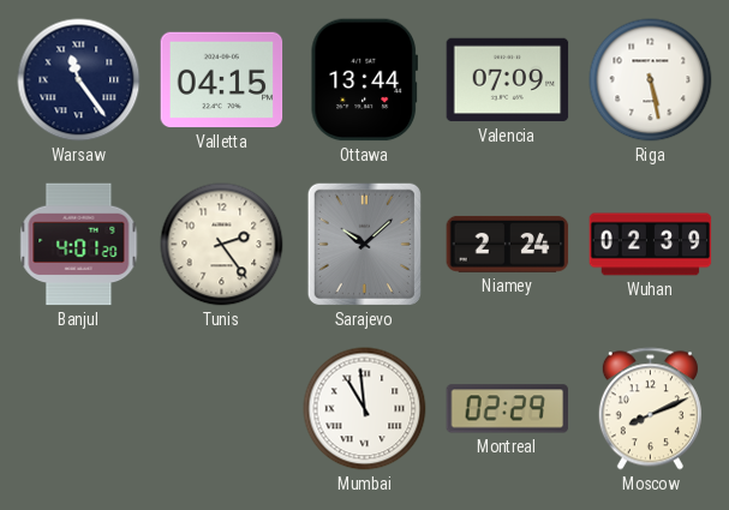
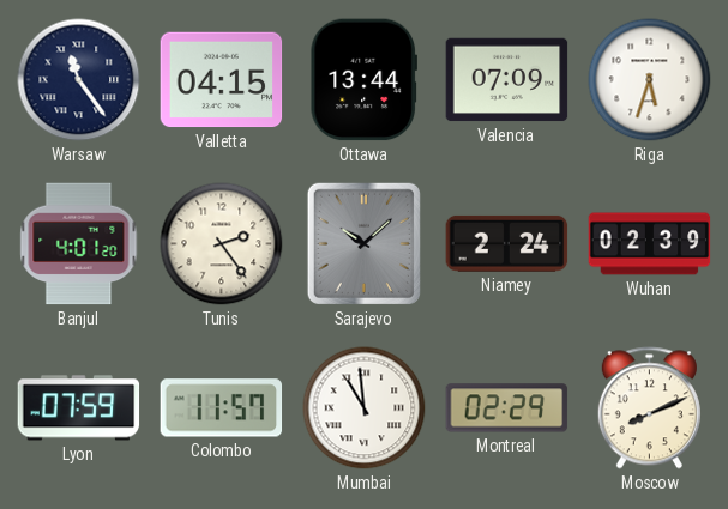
Riga: 5:28 -> 5:33 (650, 80)
Lyon: none -> 07:59 (79, 408)
Colombo: none -> 11:57 (222, 408)
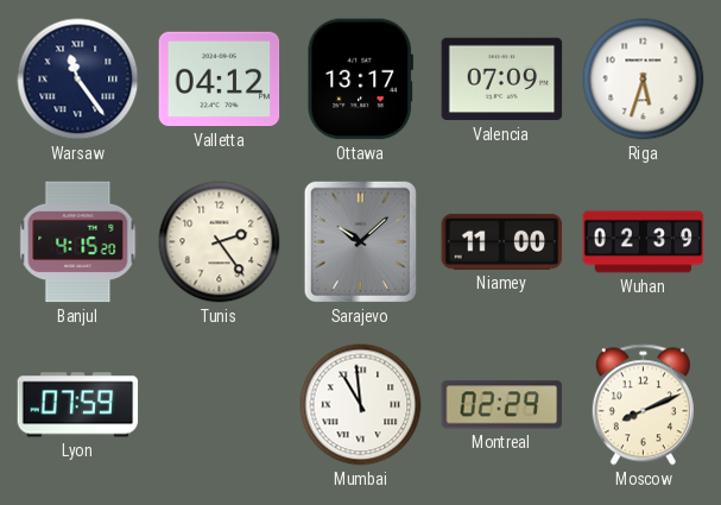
Valletta: 04:15 -> 04:12 (220, 80)
Ottawa: 13:44 -> 13:17 (360, 80)
Banjul: 4:01 -> 4:15 (78, 242)
Niamey: 2:24 -> 11:00 (502, 241)
Colombo: 11:57 -> none (222, 408)
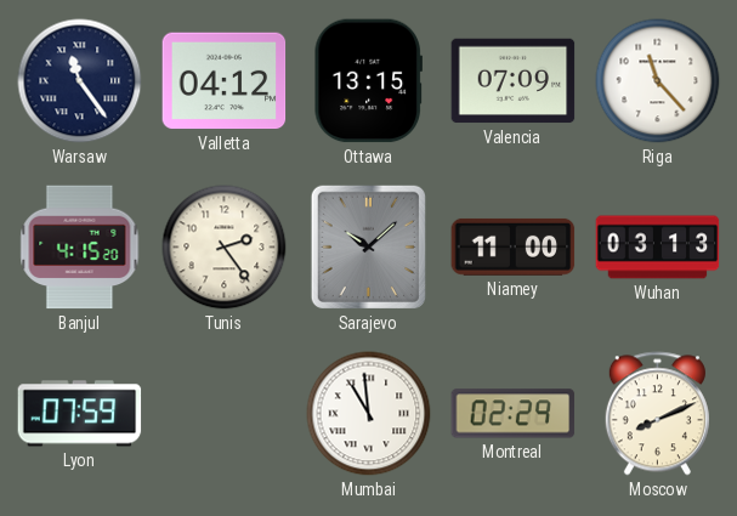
Ottawa: 13:17 -> 13:15 (368, 81)
Riga: 5:33 -> 11:23 (658, 81)
Wuhan: 02:39 -> 03:13 (658, 248)
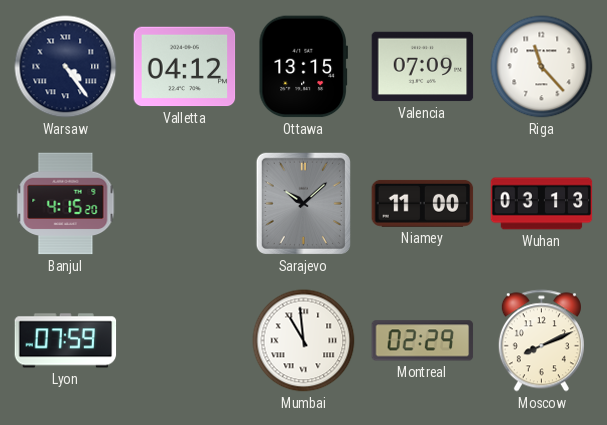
Warsaw: 11:24 -> 4:24 (66, 67)
Tunis: 2:24 -> none (225, 248)
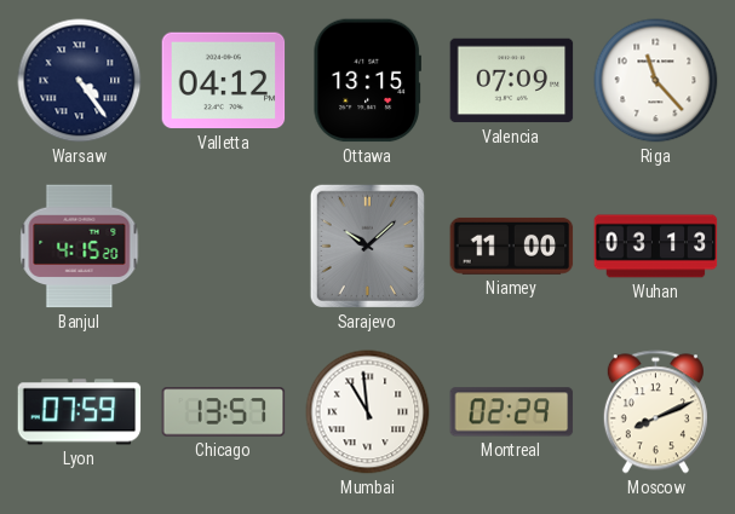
Chicago: none -> 13:57 (224, 412)
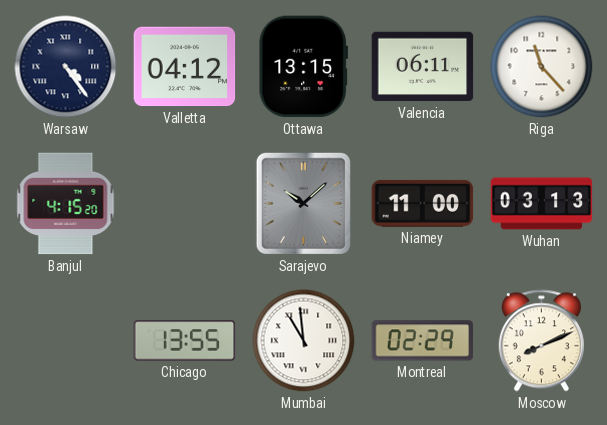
Valencia: 07:09 -> 06:11 (423, 67)
Lyon: 07:59 -> none (80, 412)
Chicago: 13:57 -> 13:55 (185, 341)
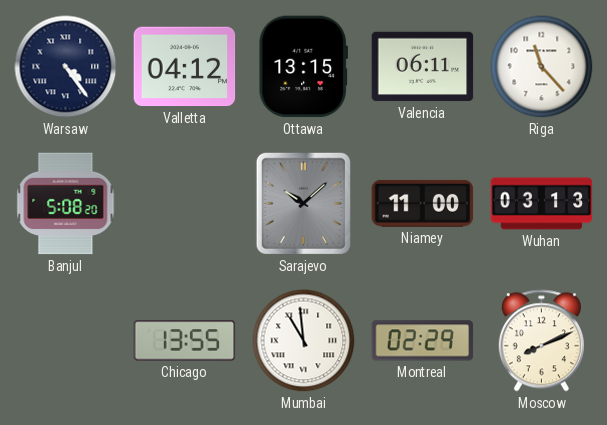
Banjul: 4:15 -> 5:08 (66, 204)
